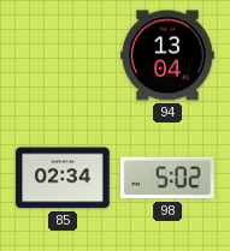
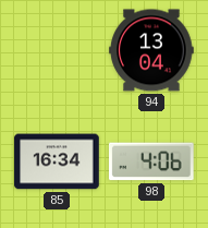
85: 02:34 -> 16:34 (57, 161)
98: 5:02 -> 4:06 (152, 161)
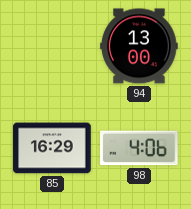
94: 13:04 -> 13:00 (139, 46)
85: 16:34 -> 16:29 (52, 148)
